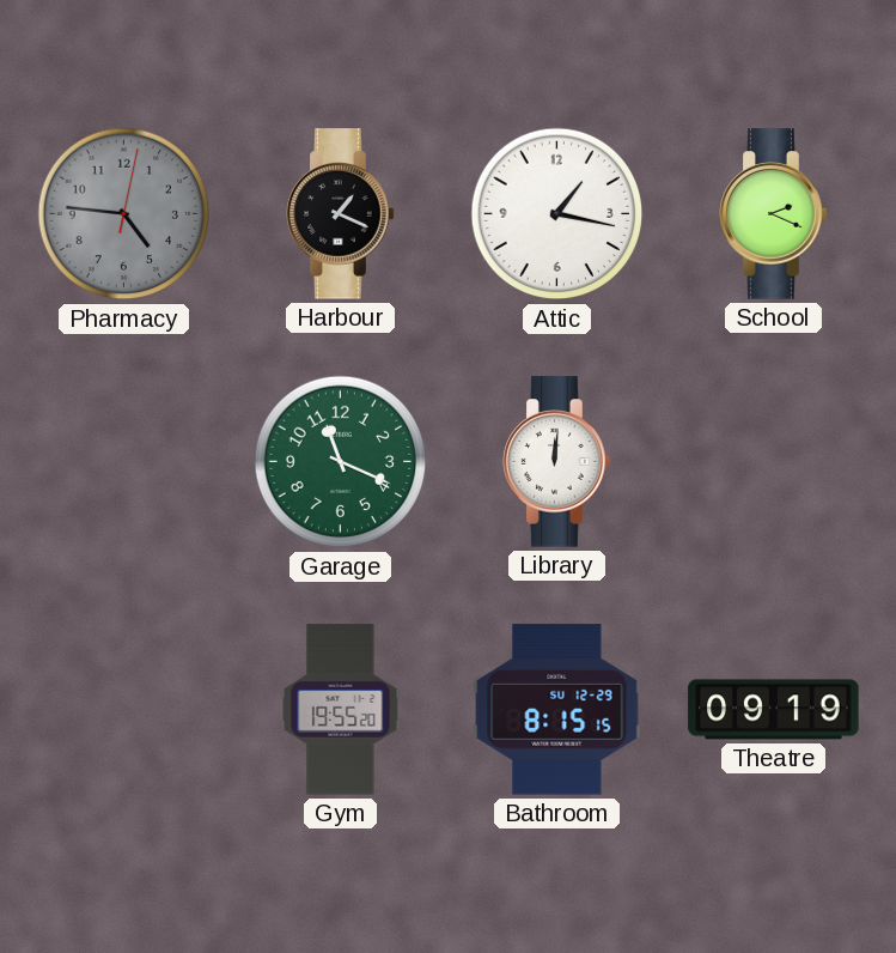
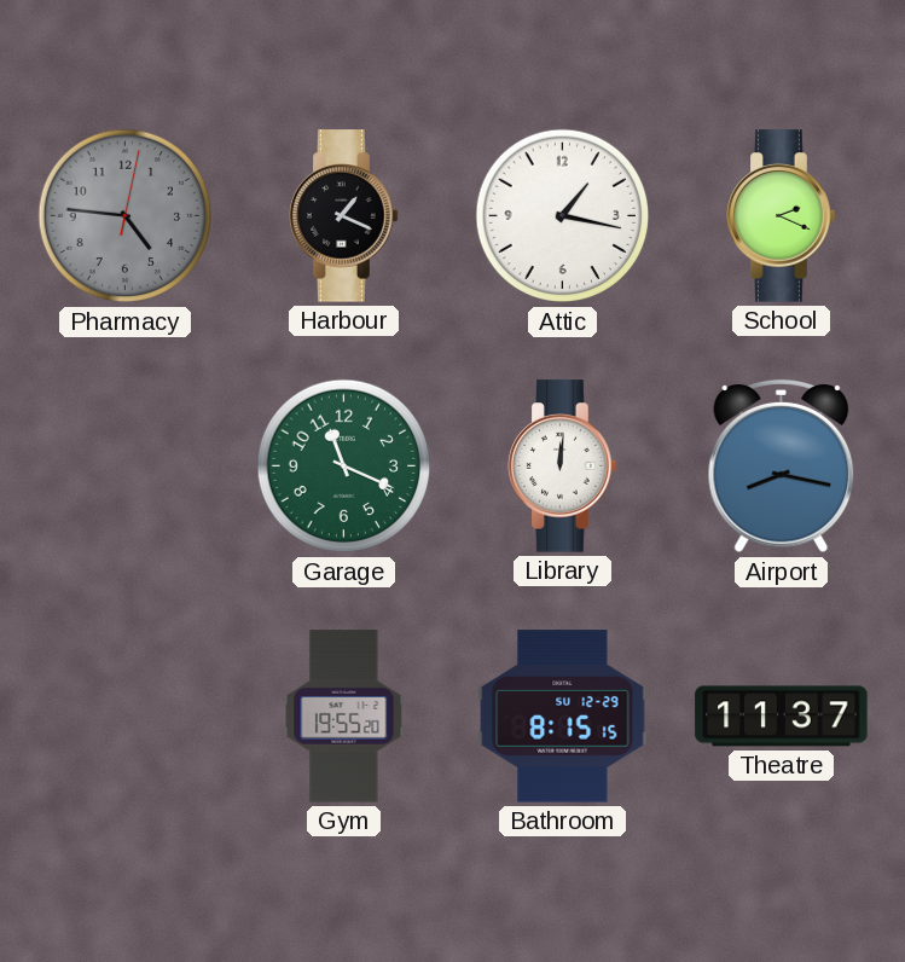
Airport: none -> 8:17 (782, 466)
Theatre: 09:19 -> 11:37 (782, 717)
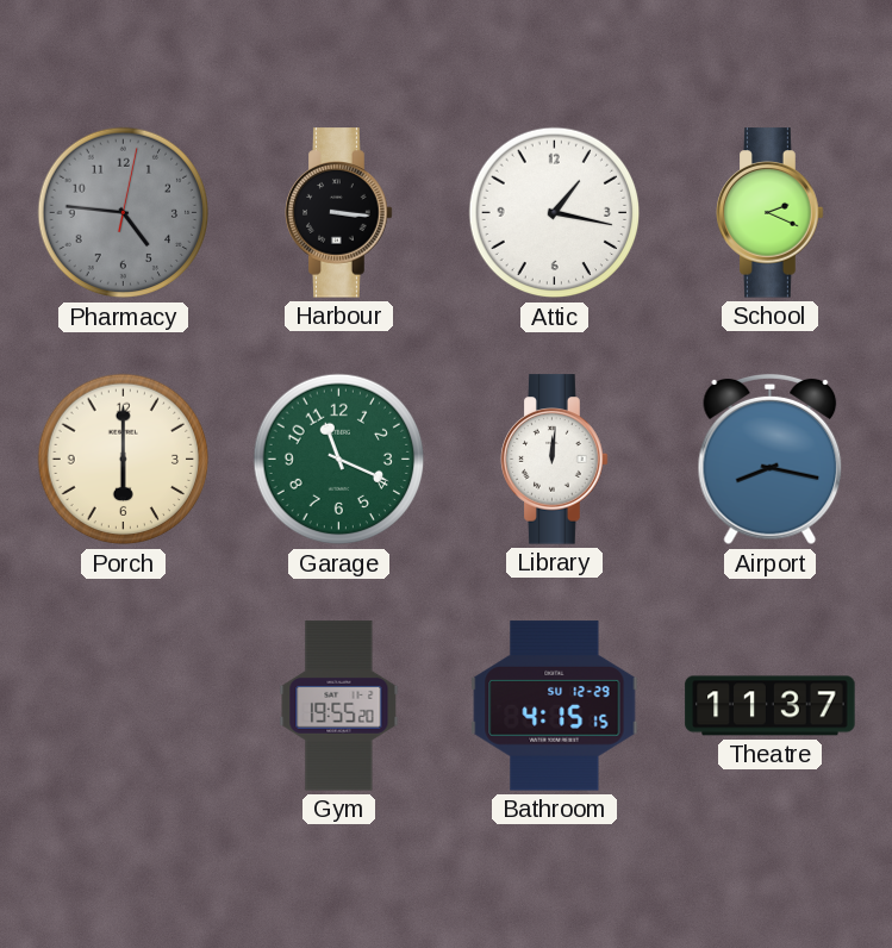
Harbour: 1:19 -> 3:16 (339, 213)
Porch: none -> 6:00 (124, 460)
Bathroom: 8:15 -> 4:15 (555, 706)
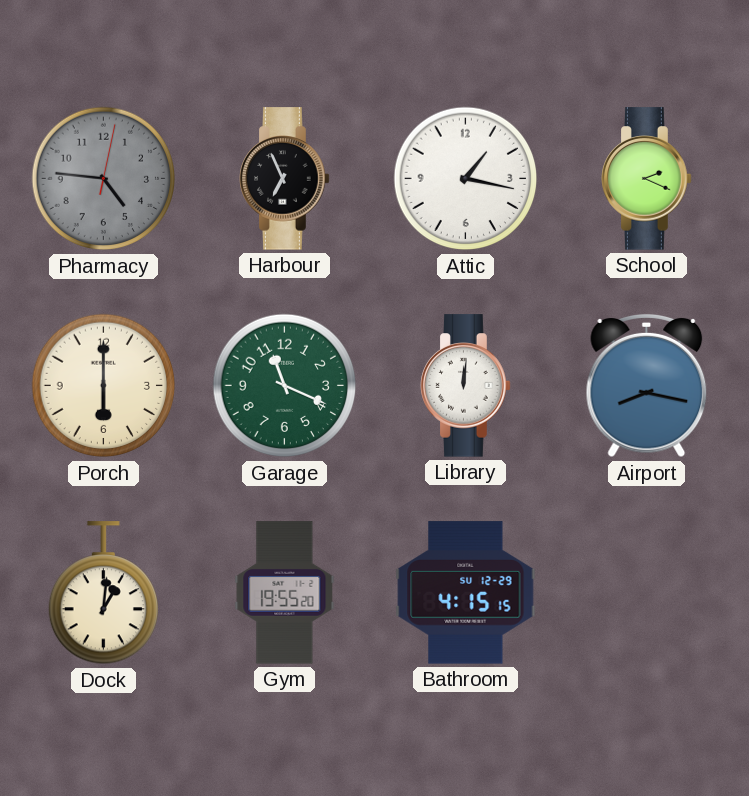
Harbour: 3:16 -> 6:56 (285, 179)
Dock: none -> 1:01 (103, 593)
Theatre: 11:37 -> none (771, 706)
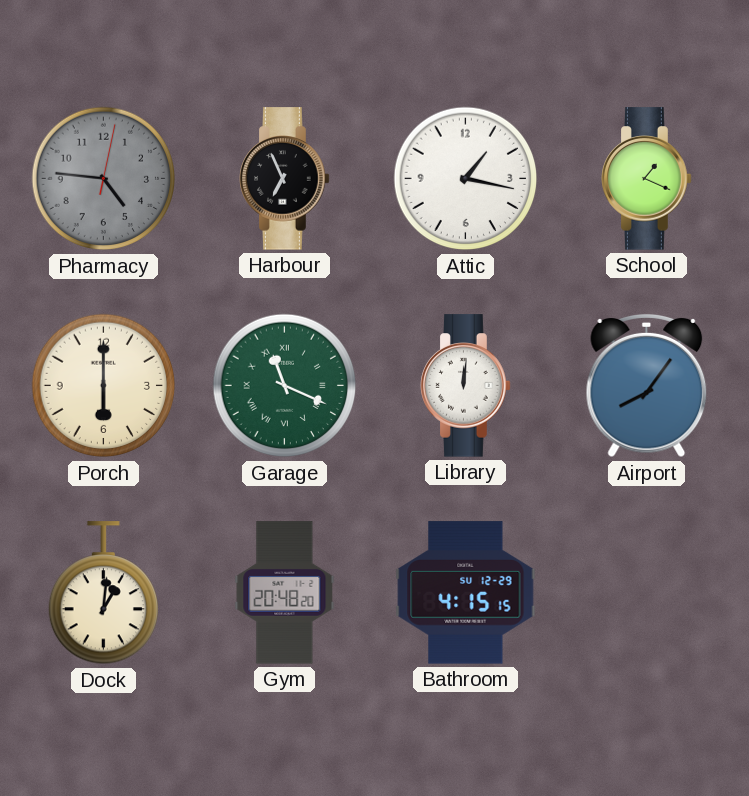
School: 2:19 -> 1:19 (647, 179)
Garage numerals: Arabic -> Roman (285, 386)
Airport: 8:17 -> 8:06 (647, 386)
Gym: 19:55 -> 20:48 (285, 593)
